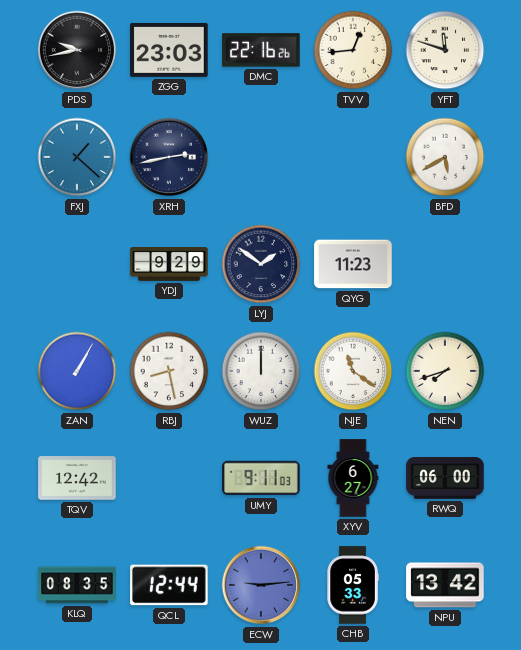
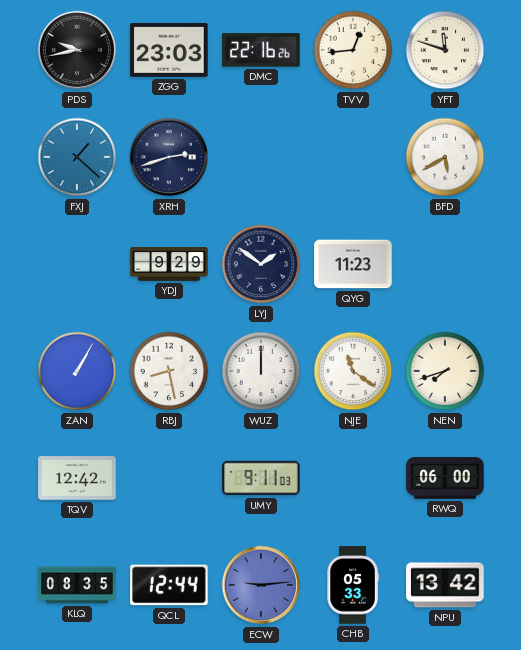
XRH: 2:43 -> 2:42 (169, 157)
XYV: 6:27 -> none (353, 478)
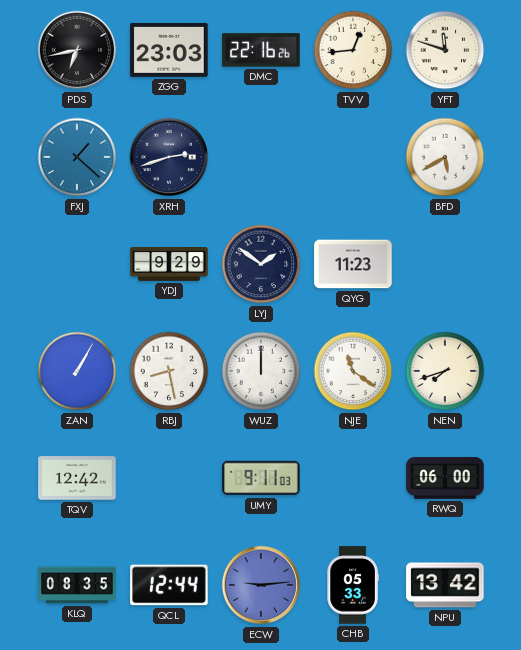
PDS: 9:43 -> 6:43 (77, 50)
